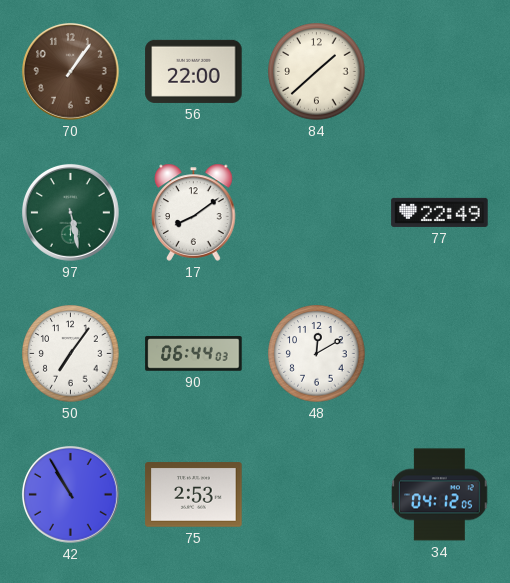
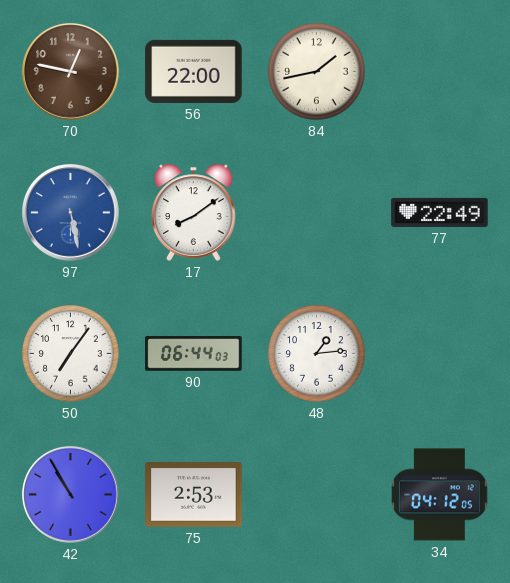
70: 1:06 -> 12:47 (70, 71)
84: 1:38 -> 1:43 (317, 72)
97 dial: green -> blue (70, 212)
48: 12:10 -> 1:14 (317, 354)
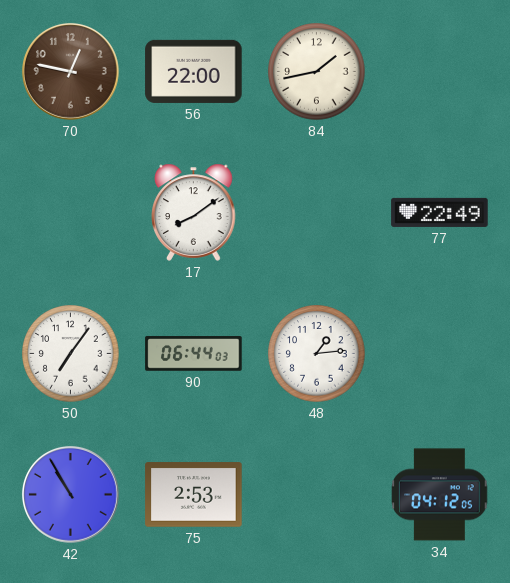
97: 5:28 -> none (70, 212)
